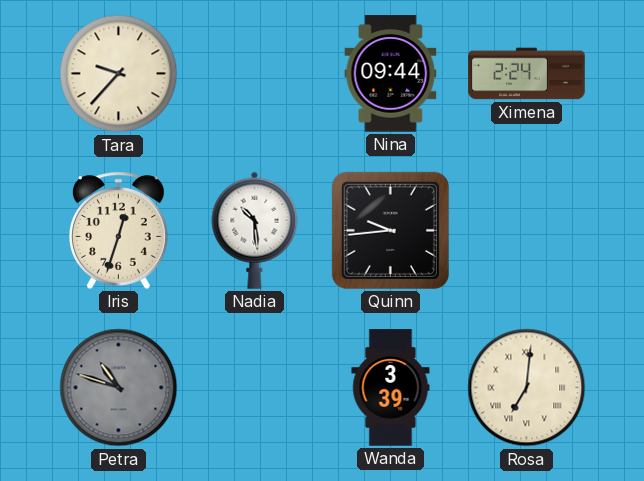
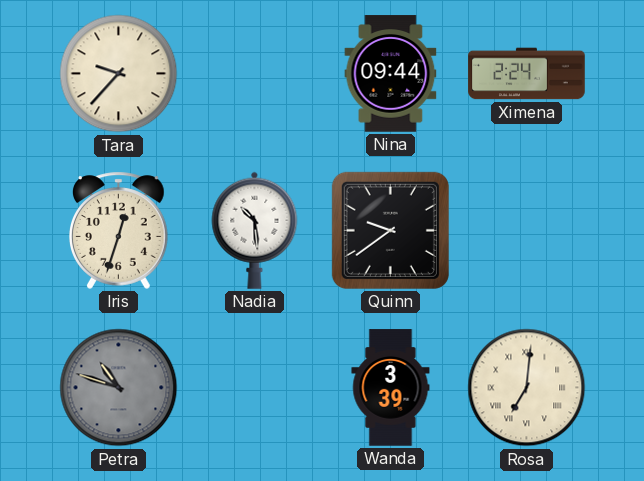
Quinn: 9:44 -> 9:39 (390, 230)
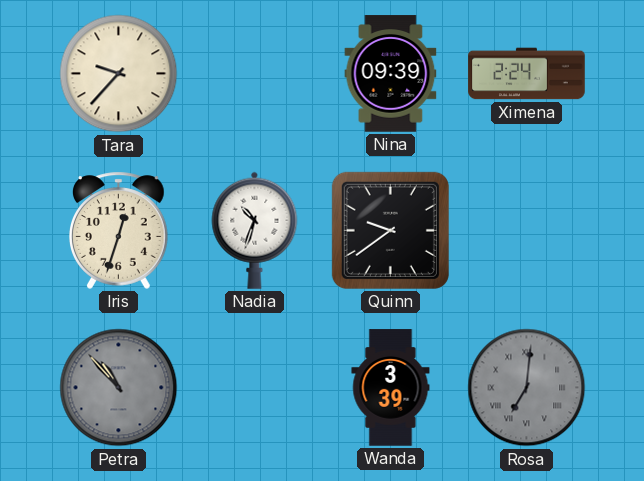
Nina: 09:44 -> 09:39 (391, 74)
Nadia: 10:29 -> 10:33 (255, 230)
Petra: 10:48 -> 10:53 (119, 388)
Rosa dial: cream -> grey (527, 388)
